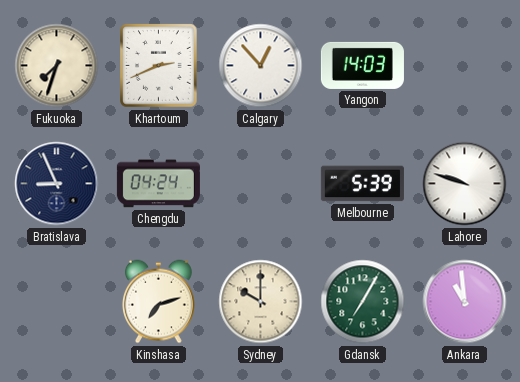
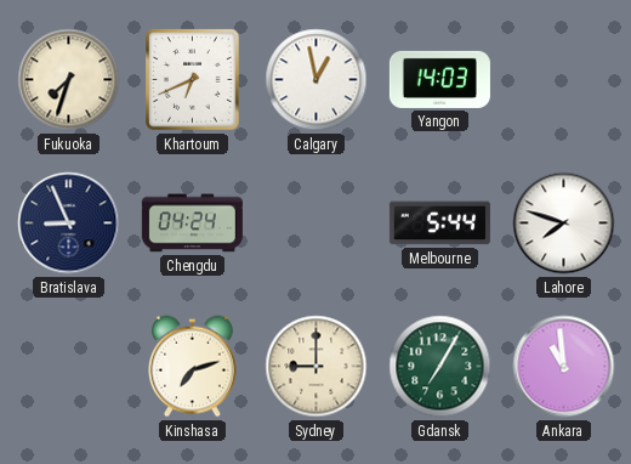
Khartoum: 2:41 -> 6:41 (193, 80)
Calgary: 12:53 -> 12:58 (317, 80)
Melbourne: 5:39 -> 5:44 (439, 223)
Lahore: 9:48 -> 7:48 (564, 223)
Sydney: 10:00 -> 9:00 (317, 367)
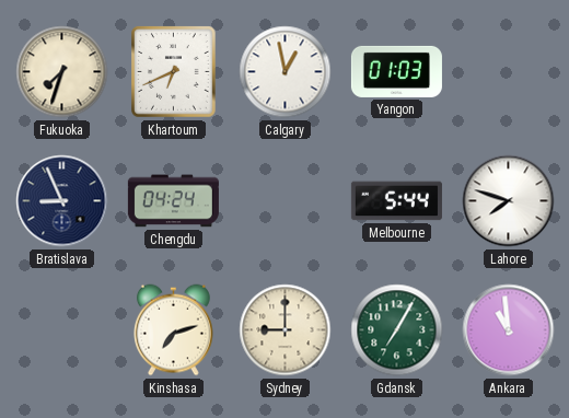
Yangon: 14:03 -> 01:03 (396, 71)
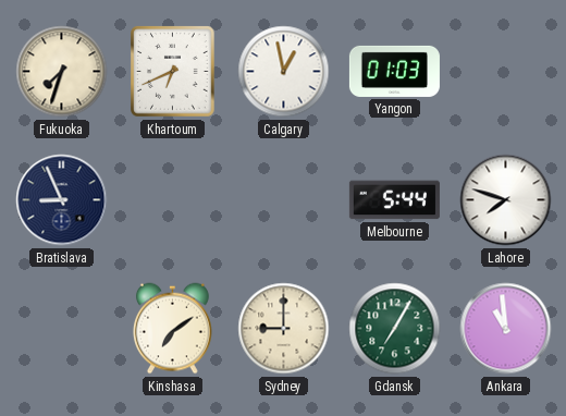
Chengdu: 04:24 -> none (173, 201)
Kinshasa: 7:12 -> 7:09 (172, 329)
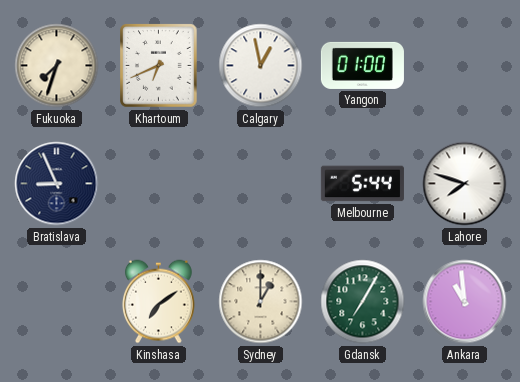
Yangon: 01:03 -> 01:00 (362, 65)
Sydney: 9:00 -> 1:00 (261, 302)
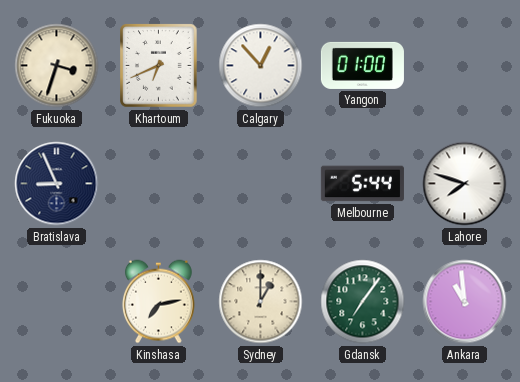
Fukuoka: 7:33 -> 3:33 (57, 66)
Calgary: 12:58 -> 12:53 (261, 66)
Kinshasa: 7:09 -> 7:13 (158, 302)
Gdansk: 7:05 -> 7:06 (363, 302)
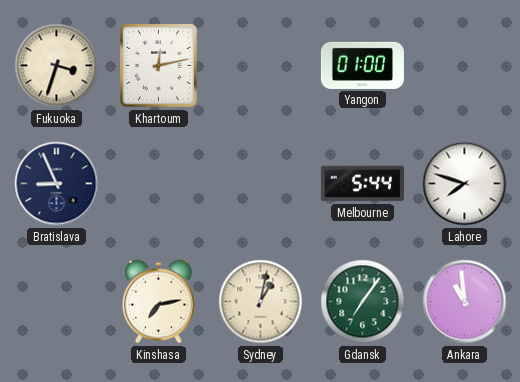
Khartoum: 6:41 -> 12:13 (159, 66)
Calgary: 12:53 -> none (261, 66)
Sydney: 1:00 -> 1:02 (261, 302)
